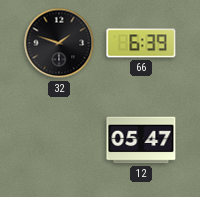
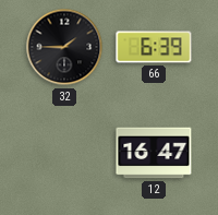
32: 1:48 -> 1:45 (64, 47)
12: 05:47 -> 16:47 (154, 153)
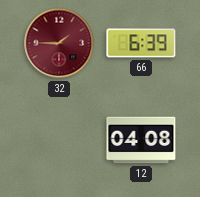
32 dial: black -> burgundy (59, 43)
12: 16:47 -> 04:08 (141, 140)
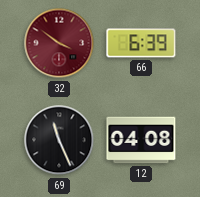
32: 1:45 -> 3:51 (59, 43)
69: none -> 11:26 (59, 140)
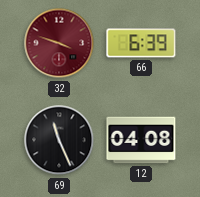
32: 3:51 -> 3:48 (59, 43)
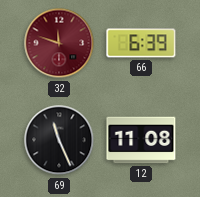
32: 3:48 -> 11:48 (59, 43)
12: 04:08 -> 11:08 (141, 140)
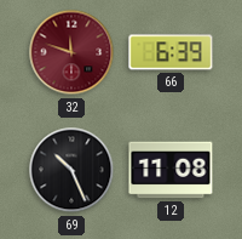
69: 11:26 -> 10:26 (71, 170)
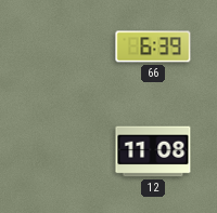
32: 11:48 -> none (71, 52)
69: 10:26 -> none (71, 170)
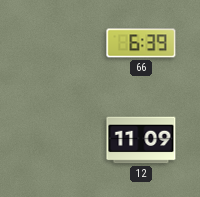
12: 11:08 -> 11:09 (141, 140)
